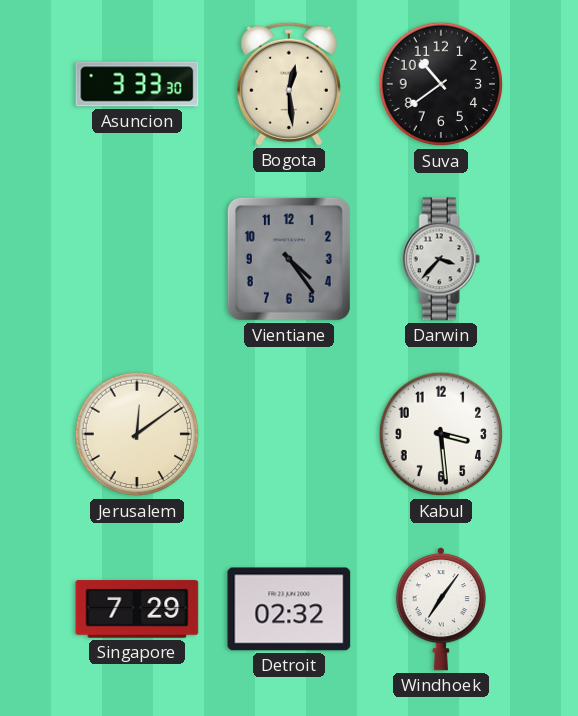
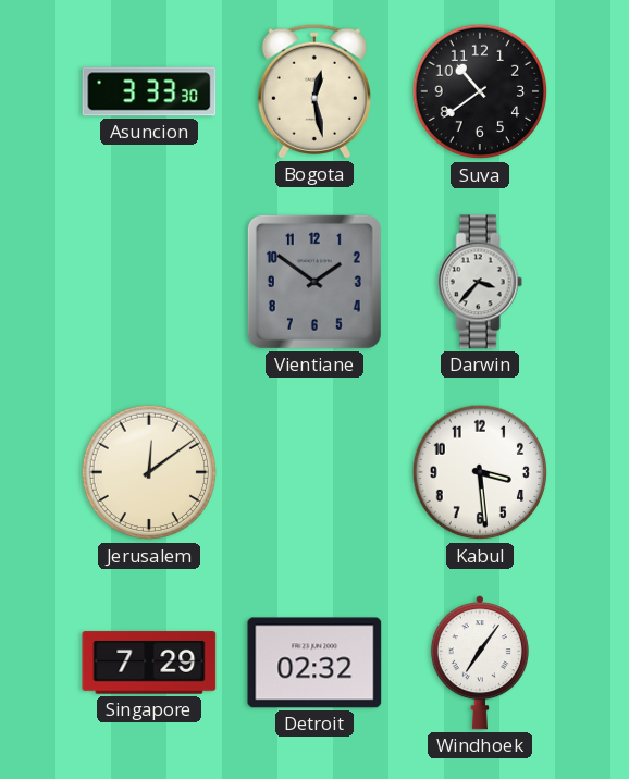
Bogota: 12:29 -> 12:28 (314, 91)
Vientiane: 4:24 -> 1:51 (314, 282)
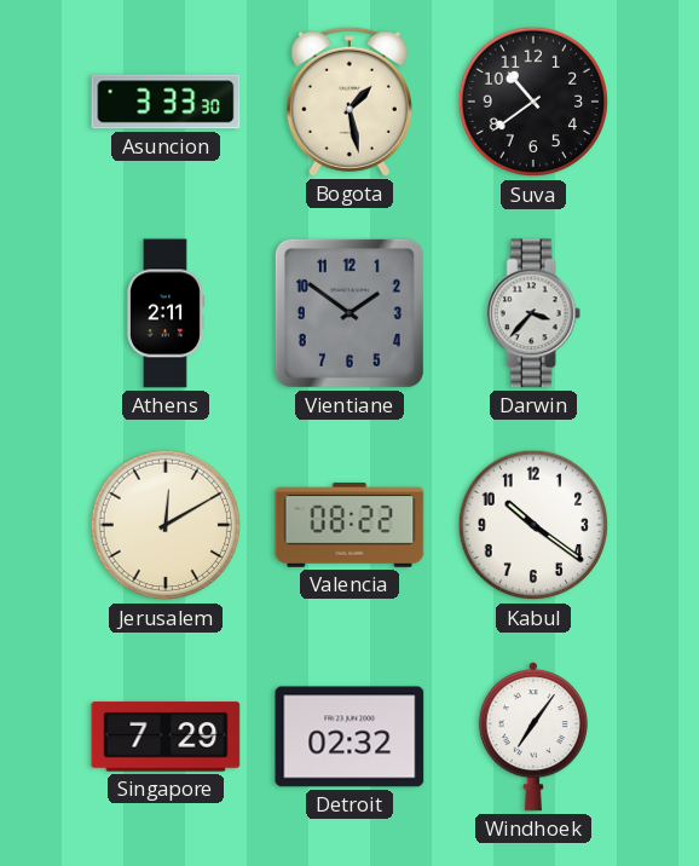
Bogota: 12:28 -> 1:28 (349, 102)
Athens: none -> 2:11 (166, 313)
Jerusalem: 12:09 -> 12:10 (166, 525)
Valencia: none -> 08:22 (349, 525)
Kabul: 3:29 -> 10:21 (533, 525)
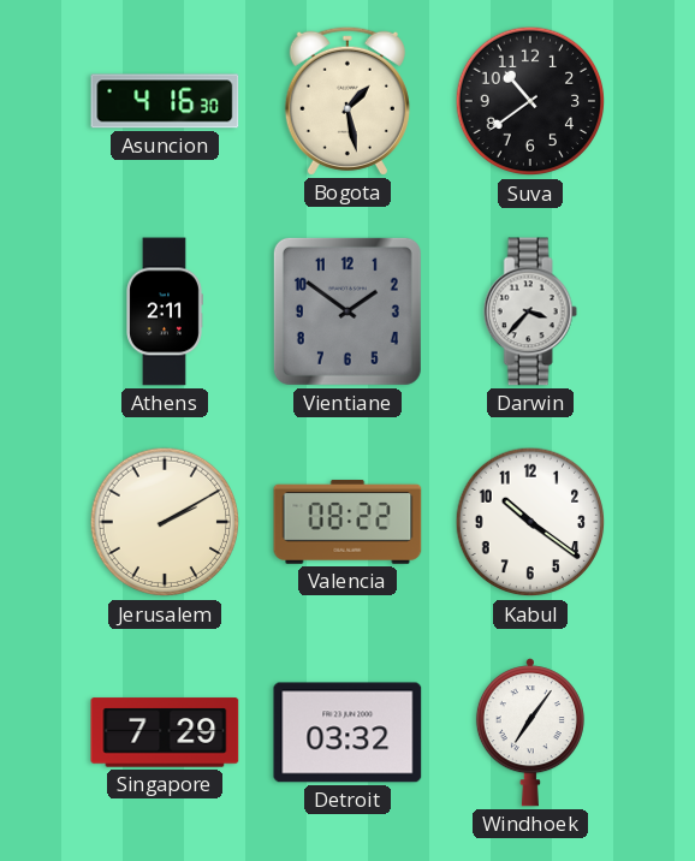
Asuncion: 3:33 -> 4:16 (165, 101)
Jerusalem: 12:10 -> 2:10 (165, 522)
Detroit: 02:32 -> 03:32 (348, 732)
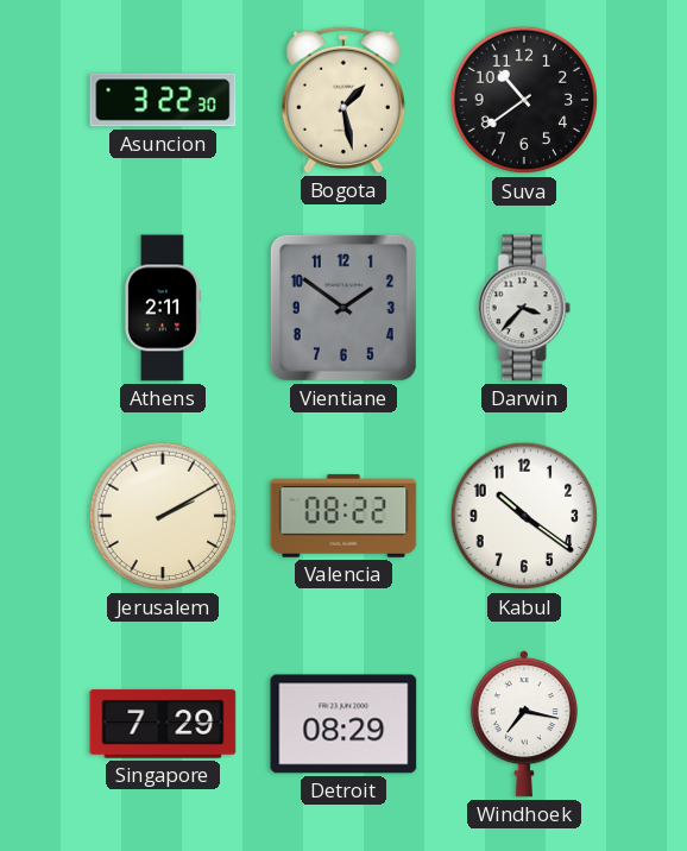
Asuncion: 4:16 -> 3:22 (163, 100)
Detroit: 03:32 -> 08:29 (343, 724)
Windhoek: 7:06 -> 7:17 (524, 724)
